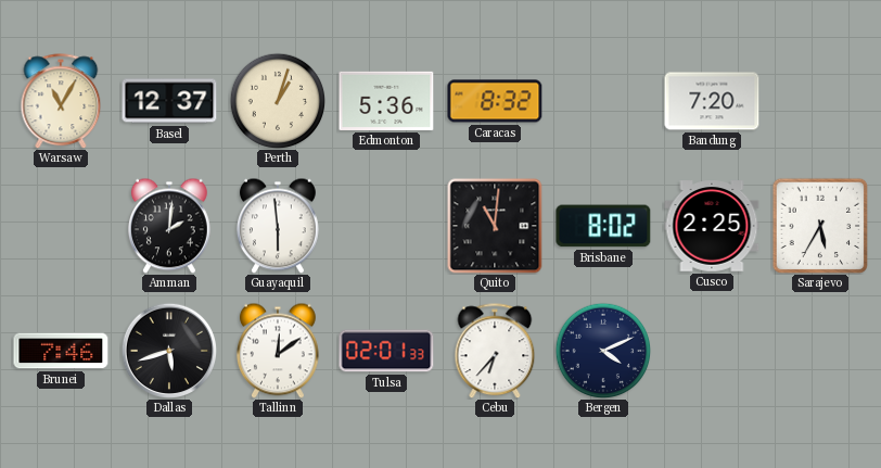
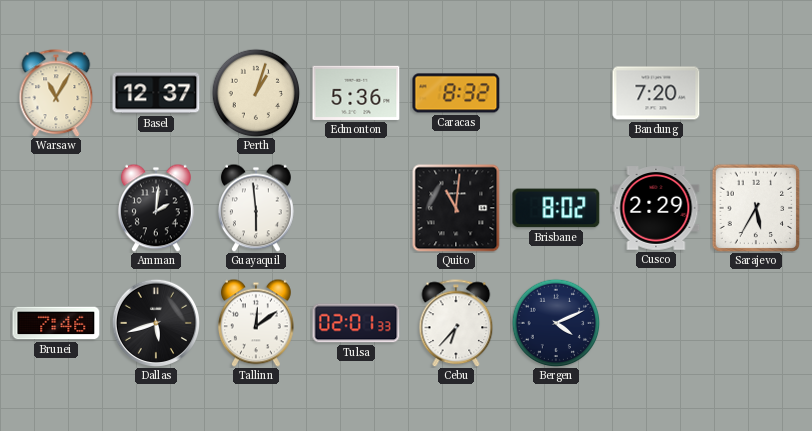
Cusco: 2:25 -> 2:29 (656, 208)
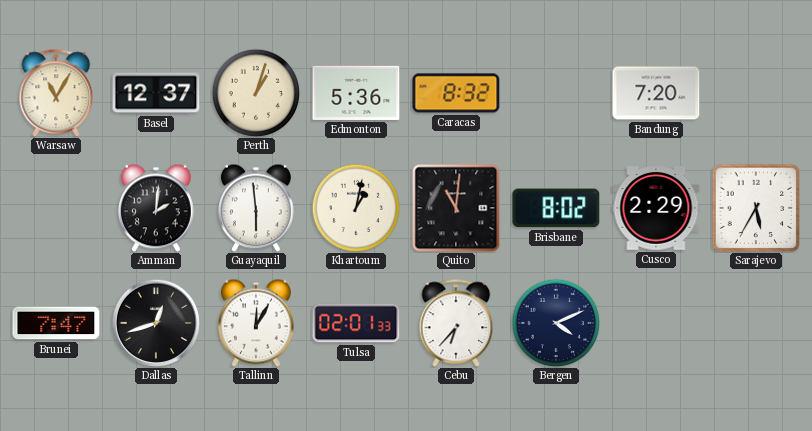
Khartoum: none -> 1:02 (356, 208)
Brunei: 7:46 -> 7:47 (56, 323)
Dallas: 5:42 -> 12:42 (155, 322)
Tallinn: 12:09 -> 12:05 (256, 323)
